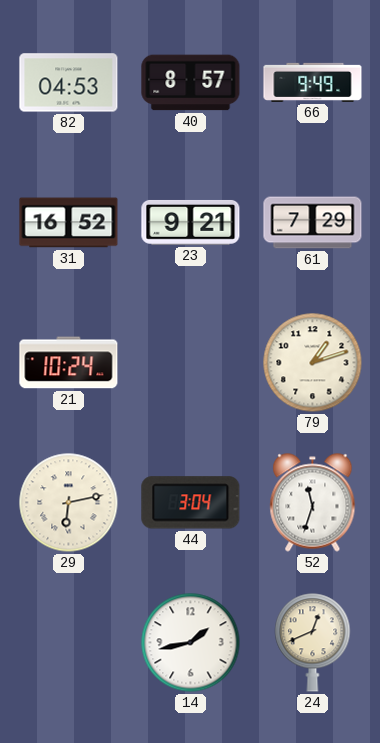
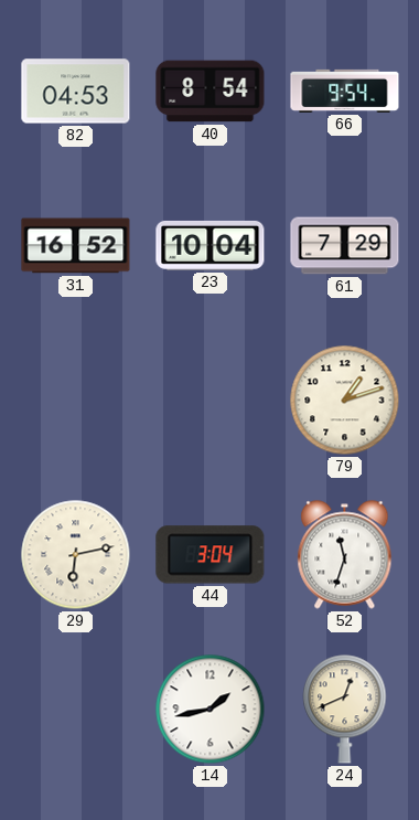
40: 8:57 -> 8:54 (211, 92)
66: 9:49 -> 9:54 (345, 90)
23: 9:21 -> 10:04 (211, 245)
21: 10:24 -> none (69, 363)
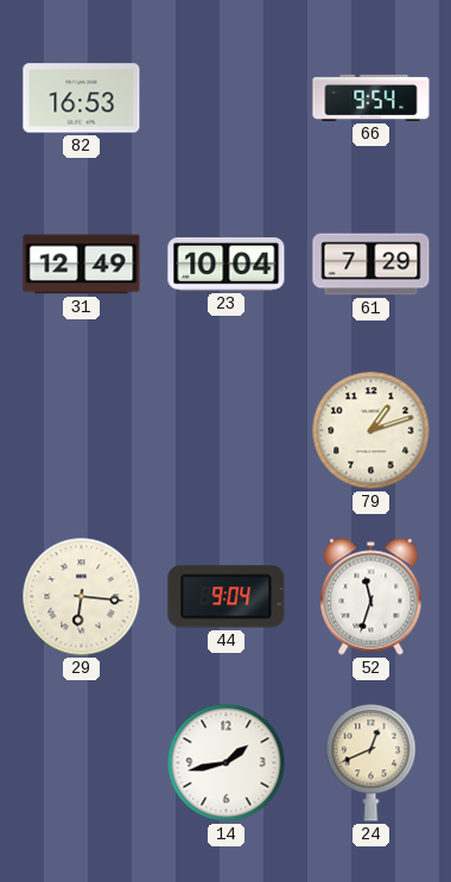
82: 04:53 -> 16:53 (82, 99)
40: 8:54 -> none (211, 92)
31: 16:52 -> 12:49 (82, 265)
29: 6:13 -> 6:16 (82, 597)
44: 3:04 -> 9:04 (227, 597)
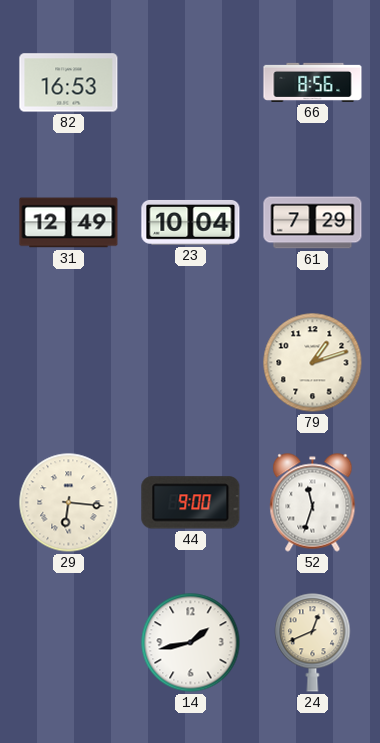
66: 9:54 -> 8:56 (313, 82)
44: 9:04 -> 9:00 (191, 503)
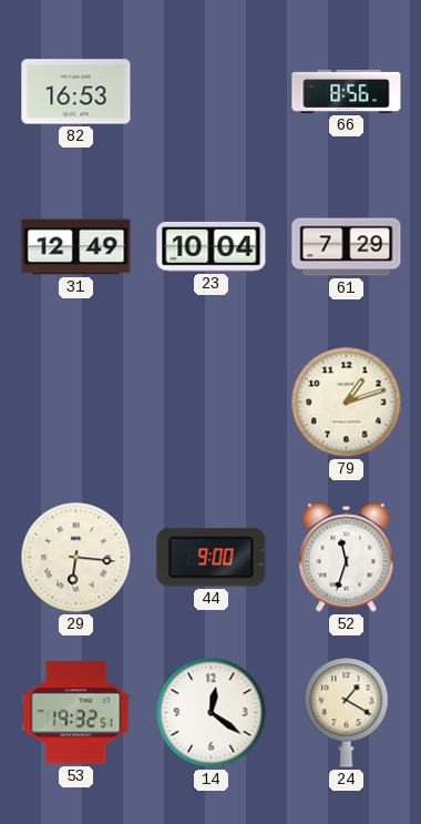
53: none -> 19:32 (76, 713)
14: 1:43 -> 12:21 (212, 713)
24: 12:41 -> 1:20 (347, 713)
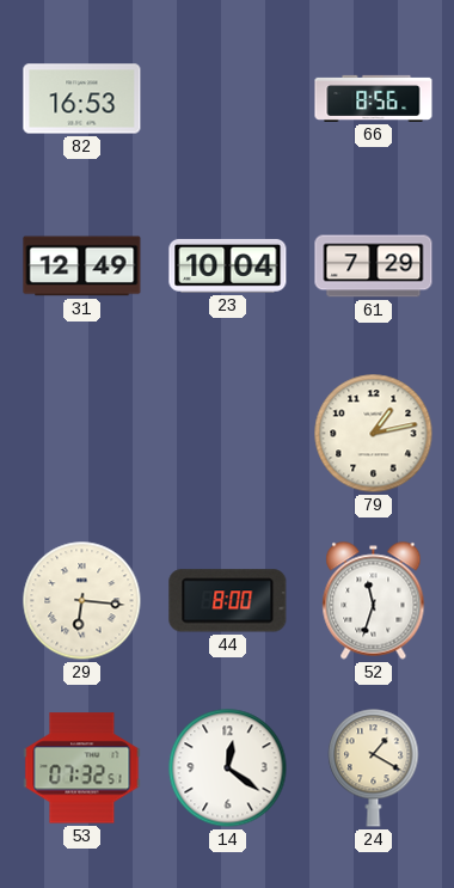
79: 1:12 -> 1:13 (374, 434)
44: 9:00 -> 8:00 (228, 601)
53: 19:32 -> 07:32 (82, 768)
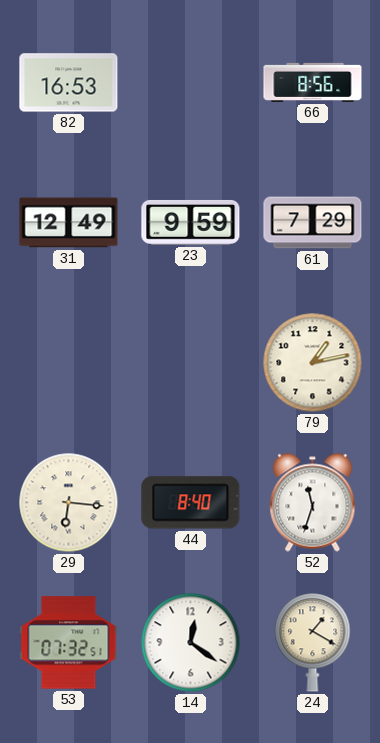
23: 10:04 -> 9:59 (191, 222)
44: 8:00 -> 8:40 (191, 503)
